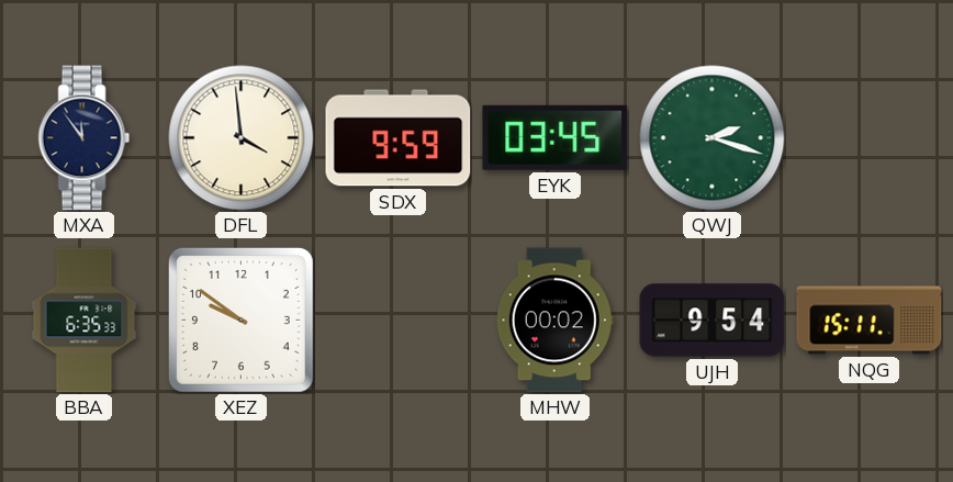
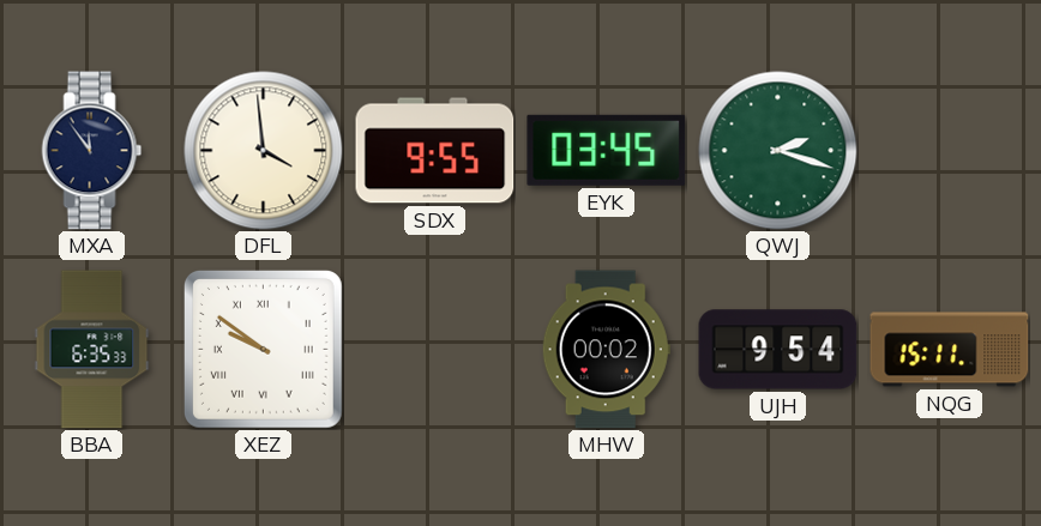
SDX: 9:59 -> 9:55 (435, 151)
XEZ numerals: Arabic -> Roman (263, 349)
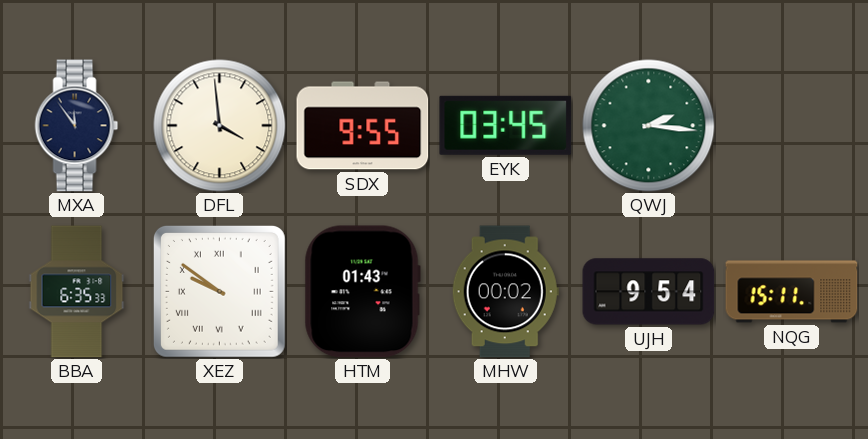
QWJ: 2:18 -> 2:16 (649, 126)
HTM: none -> 01:43 (362, 292)
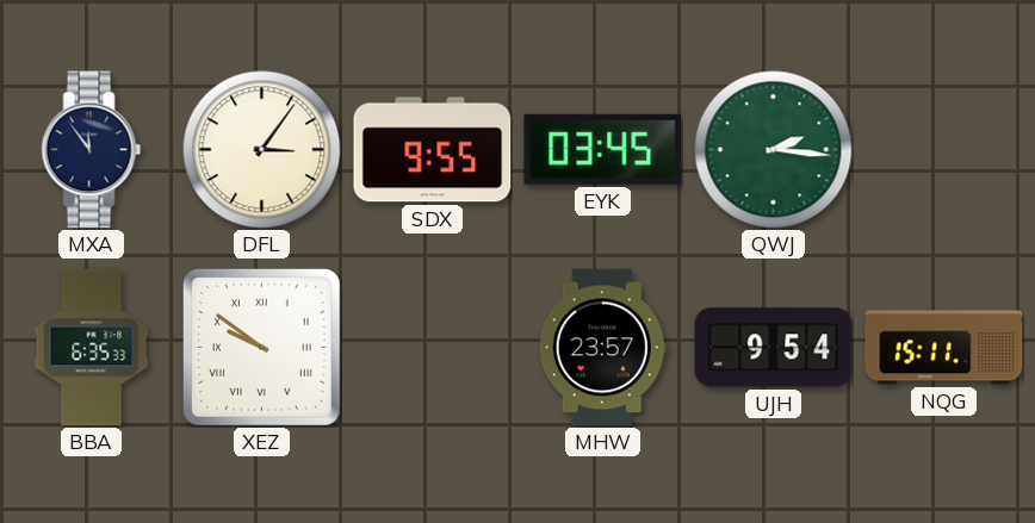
DFL: 3:59 -> 3:06 (262, 150)
HTM: 01:43 -> none (362, 292)
MHW: 00:02 -> 23:57 (602, 348)
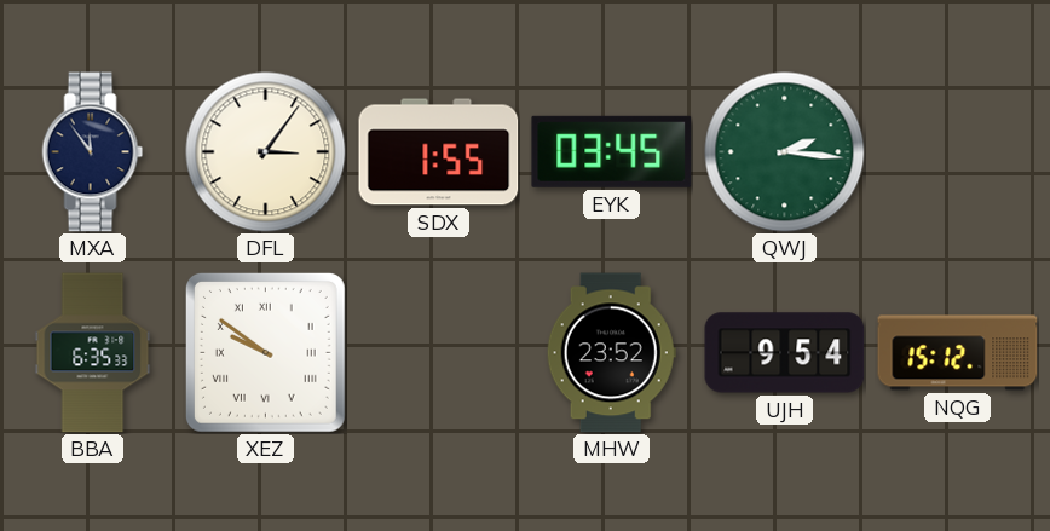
SDX: 9:55 -> 1:55 (439, 152)
MHW: 23:57 -> 23:52 (611, 353)
NQG: 15:11 -> 15:12 (958, 353)
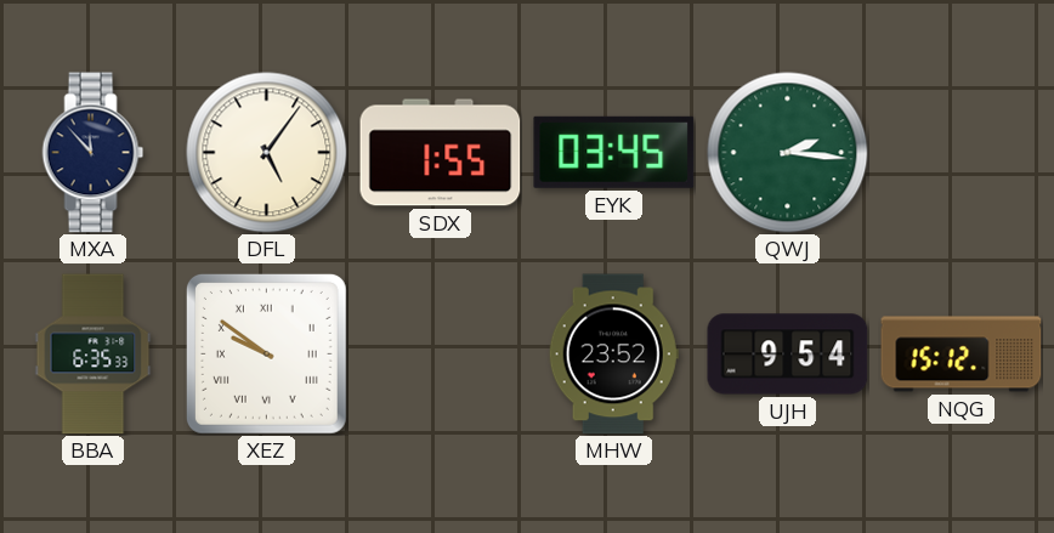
MXA: 11:54 -> 11:53 (93, 153)
DFL: 3:06 -> 5:06 (267, 153)
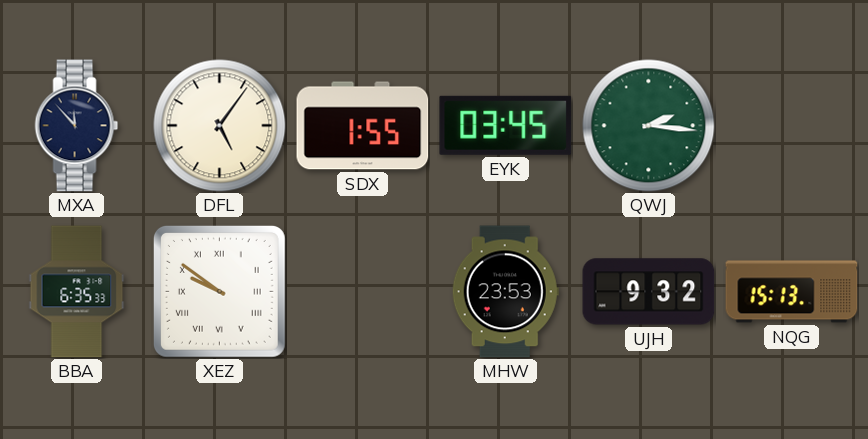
MHW: 23:52 -> 23:53 (505, 292)
UJH: 9:54 -> 9:32 (649, 292)
NQG: 15:12 -> 15:13 (792, 292)
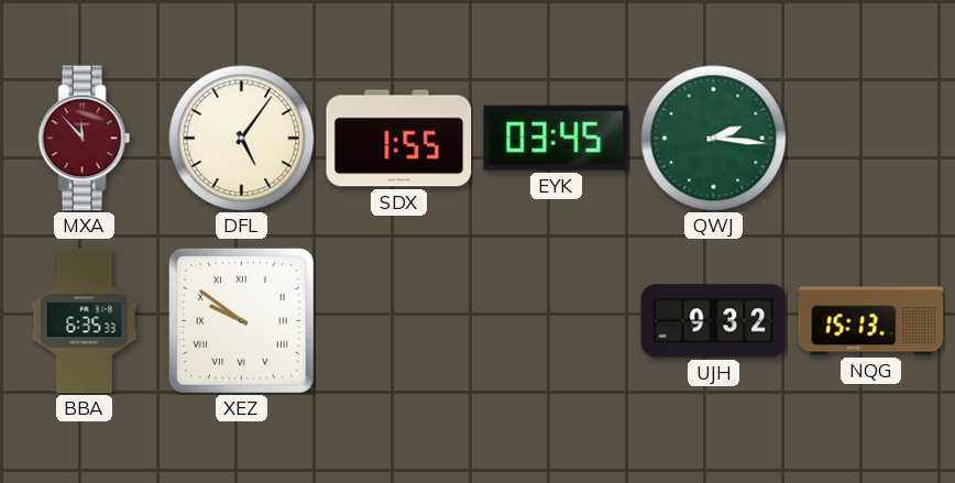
MXA dial: navy -> burgundy (85, 139)
MHW: 23:53 -> none (505, 292)
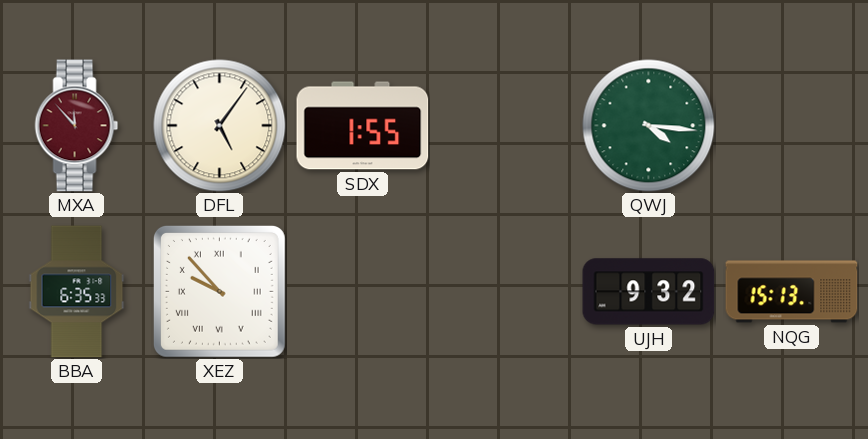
EYK: 03:45 -> none (557, 138)
QWJ: 2:16 -> 4:16 (649, 126)
XEZ: 9:51 -> 9:53 (219, 291)
